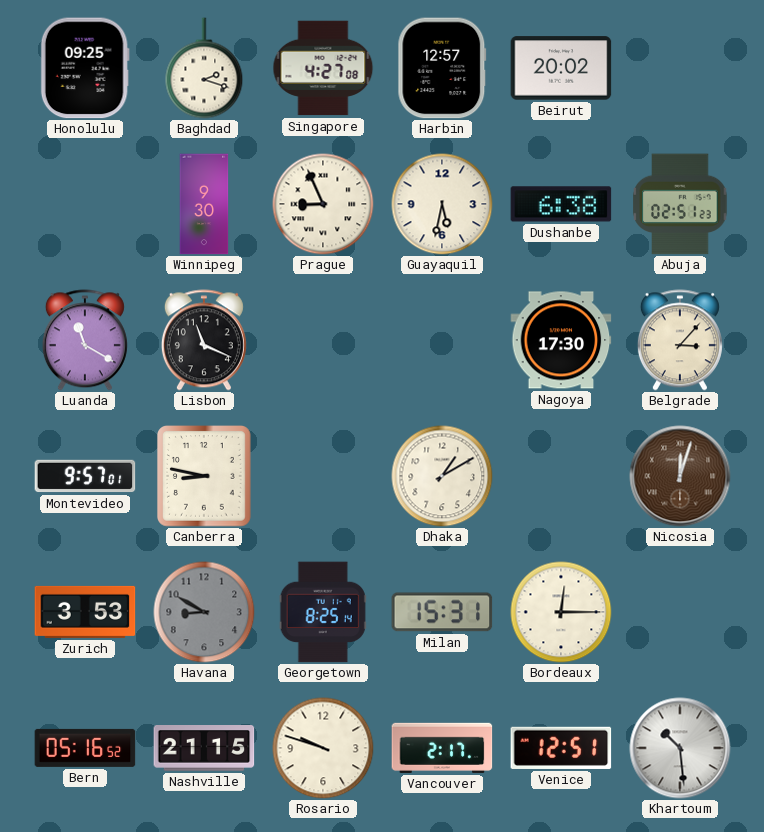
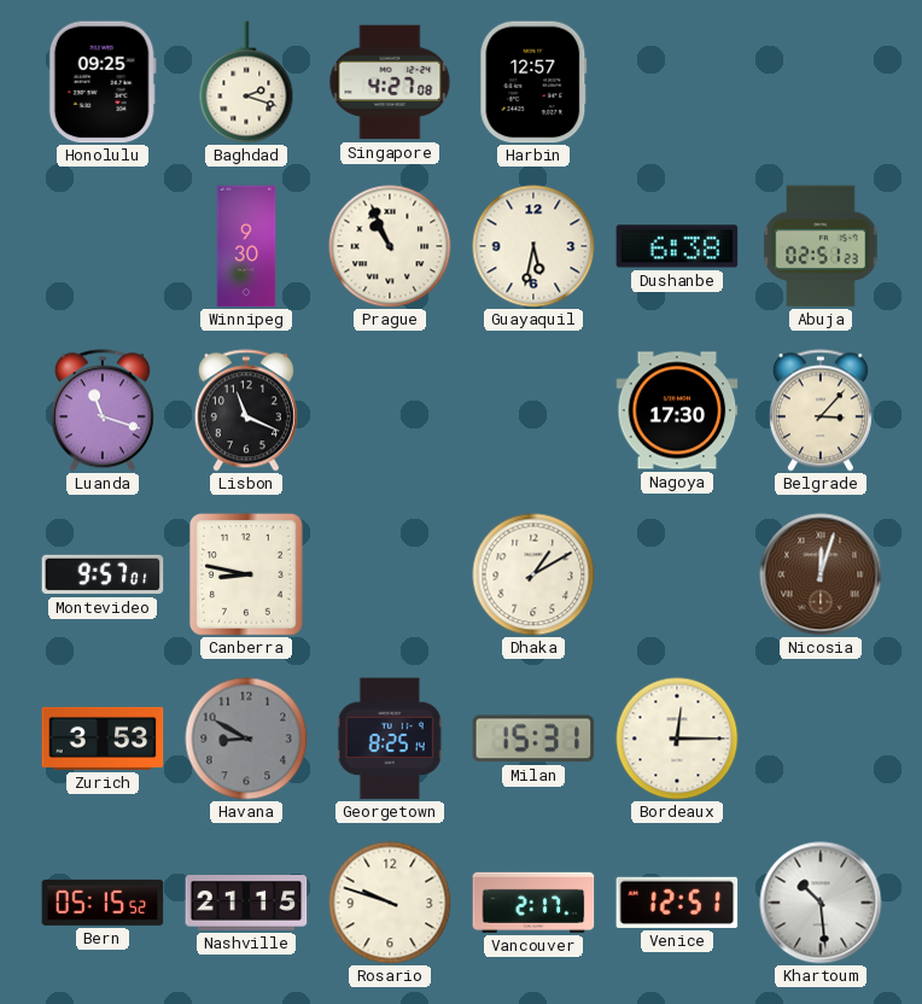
Beirut: 20:02 -> none (561, 68)
Prague: 8:56 -> 10:56 (390, 246)
Luanda: 11:20 -> 11:18 (103, 410)
Bern: 05:16 -> 05:15 (103, 903)
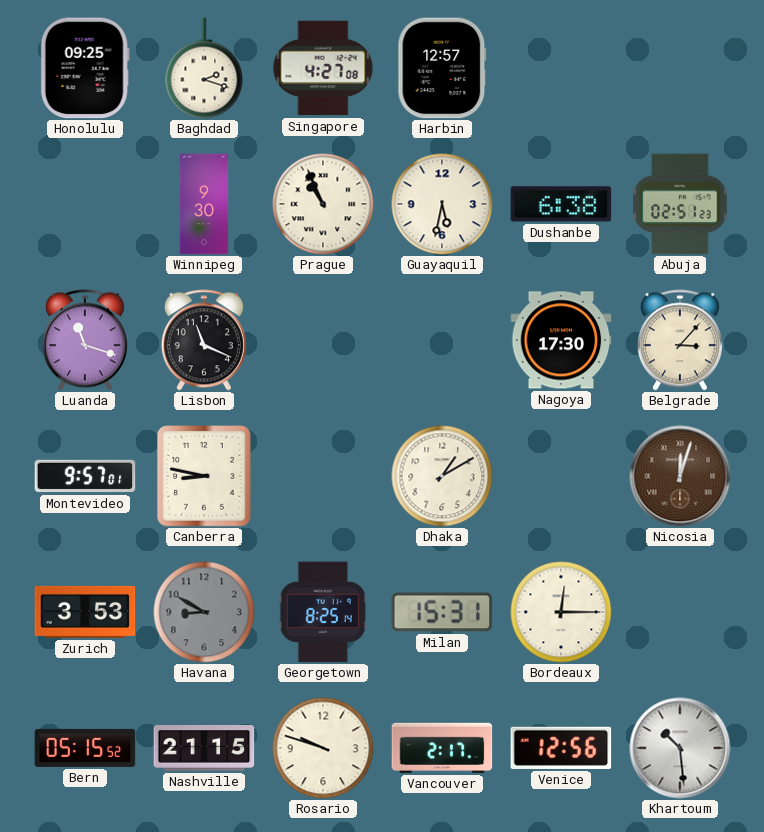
Venice: 12:51 -> 12:56 (561, 748)
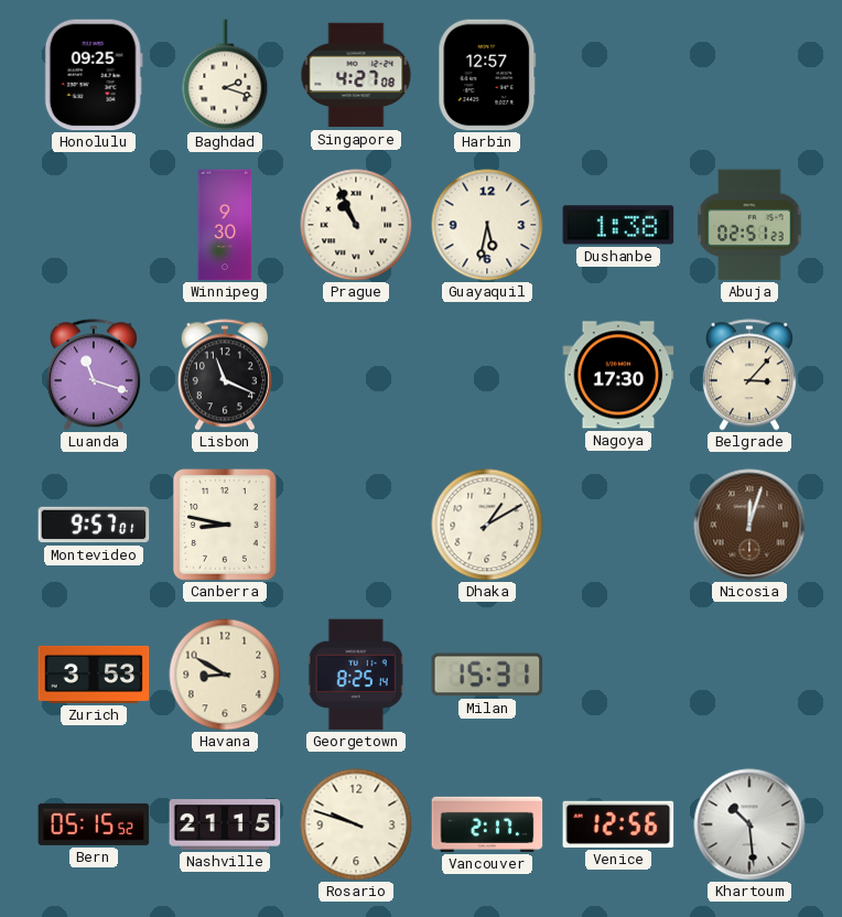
Dushanbe: 6:38 -> 1:38 (618, 225)
Havana dial: grey -> cream (225, 675)
Bordeaux: 12:15 -> none (561, 612)
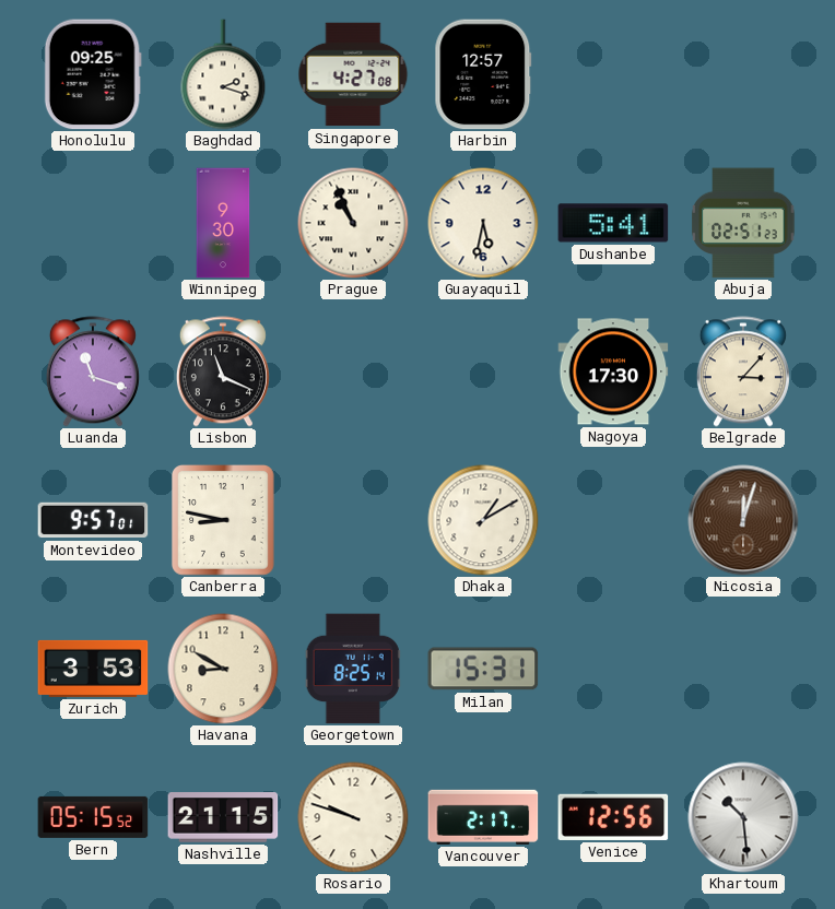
Dushanbe: 1:38 -> 5:41 (613, 223)
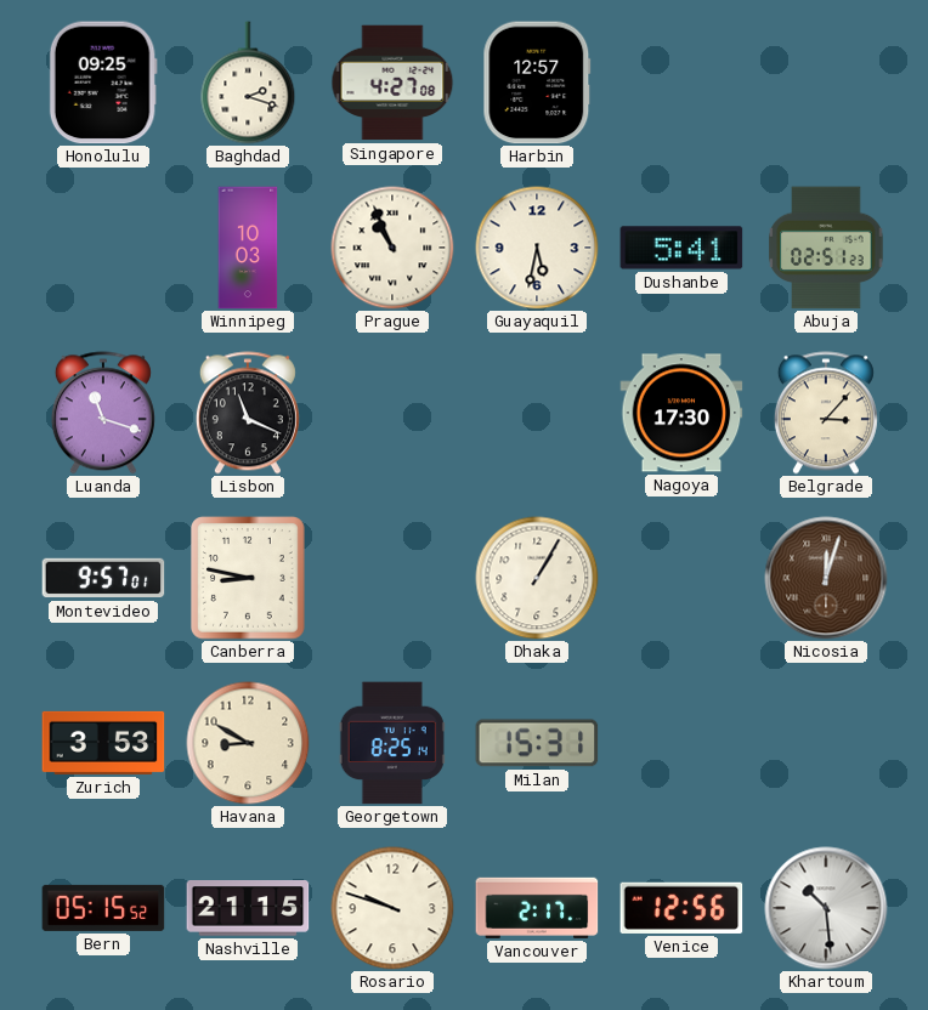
Winnipeg: 9:30 -> 10:03 (248, 248)
Dhaka: 1:10 -> 1:05 (537, 578)
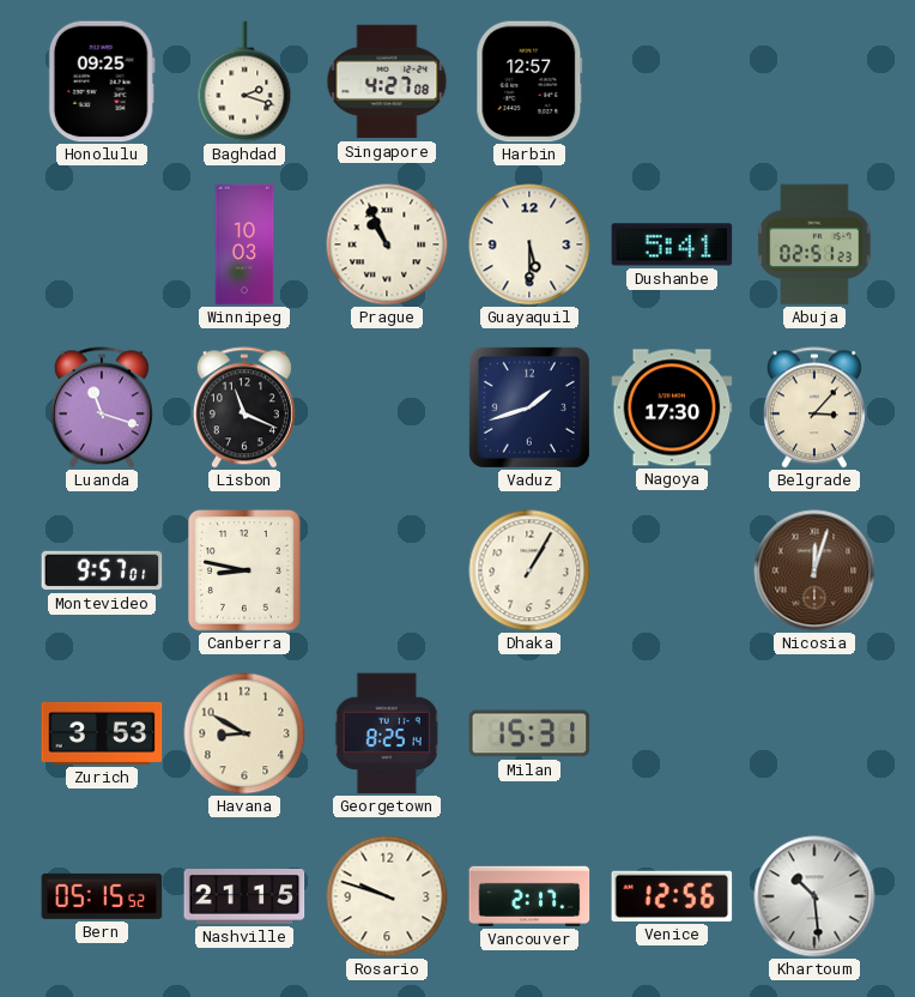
Guayaquil: 5:32 -> 5:30 (529, 244)
Vaduz: none -> 1:42 (529, 407)
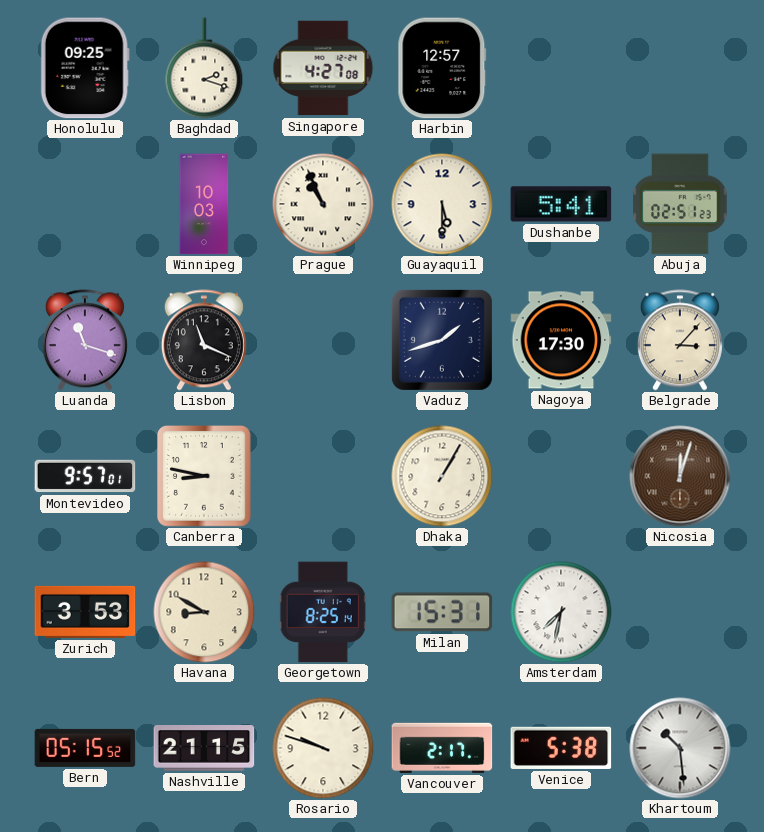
Amsterdam: none -> 7:32 (561, 612)
Venice: 12:56 -> 5:38 (561, 748)
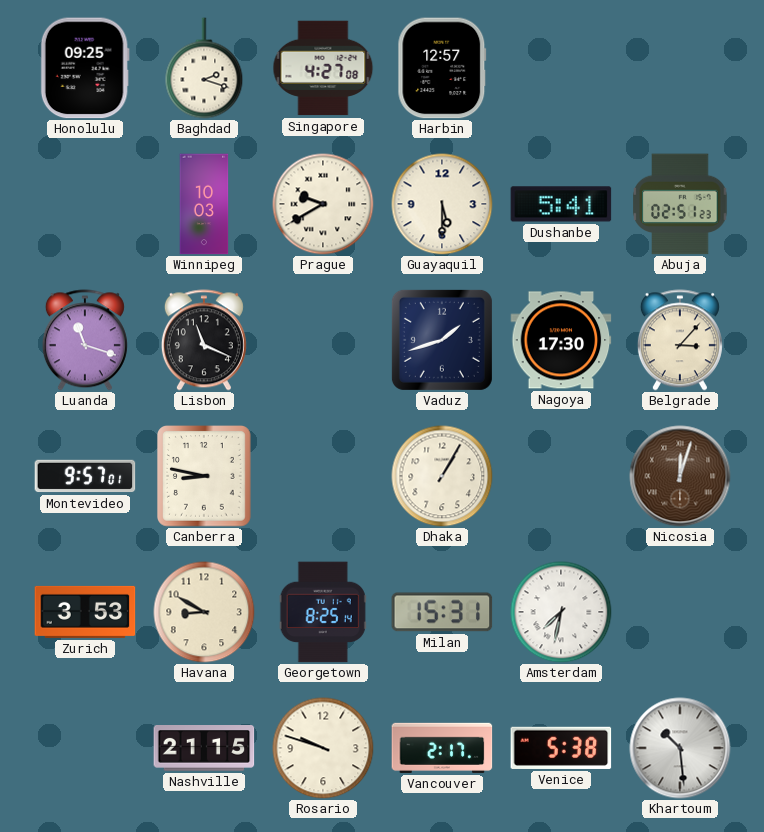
Prague: 10:56 -> 9:40 (323, 204)
Bern: 05:15 -> none (85, 748)
